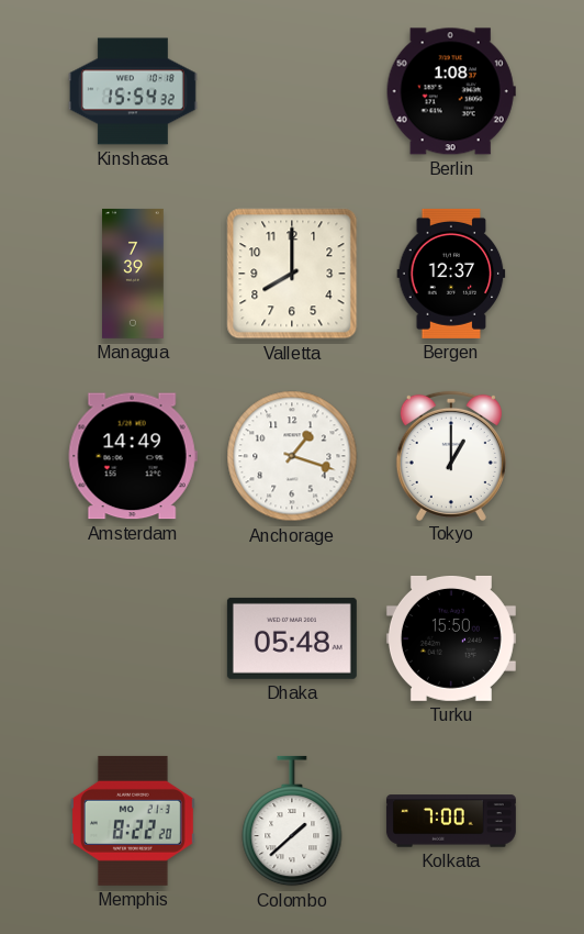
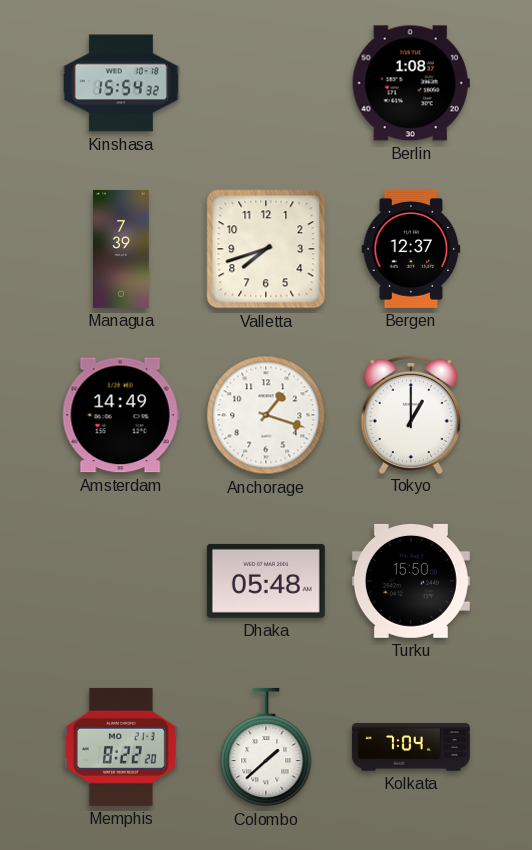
Valletta: 8:00 -> 7:42 (266, 249)
Kolkata: 7:00 -> 7:04 (411, 747)
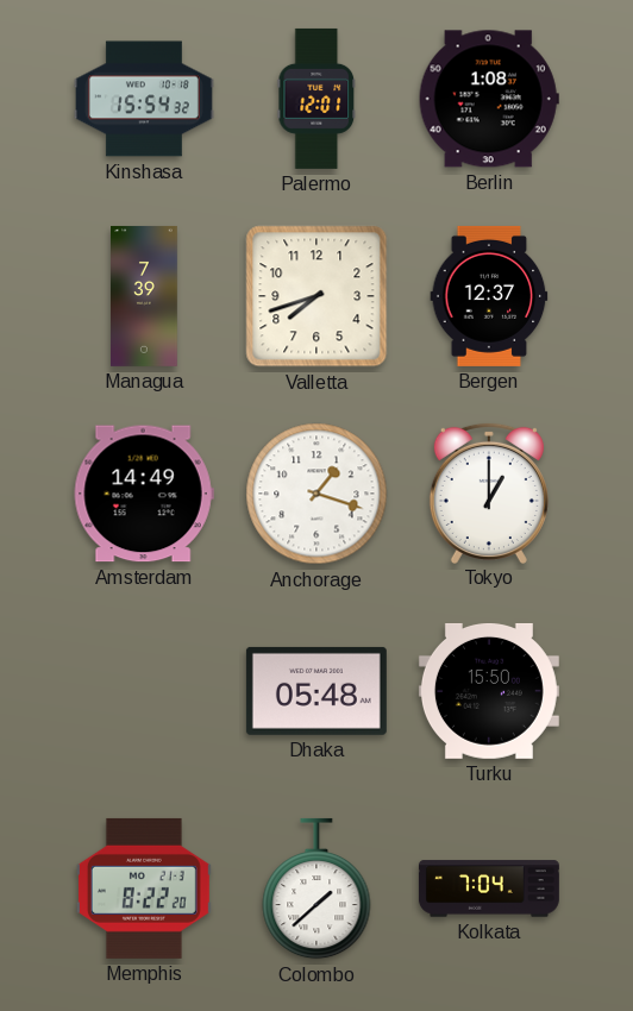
Palermo: none -> 12:01 (316, 99)
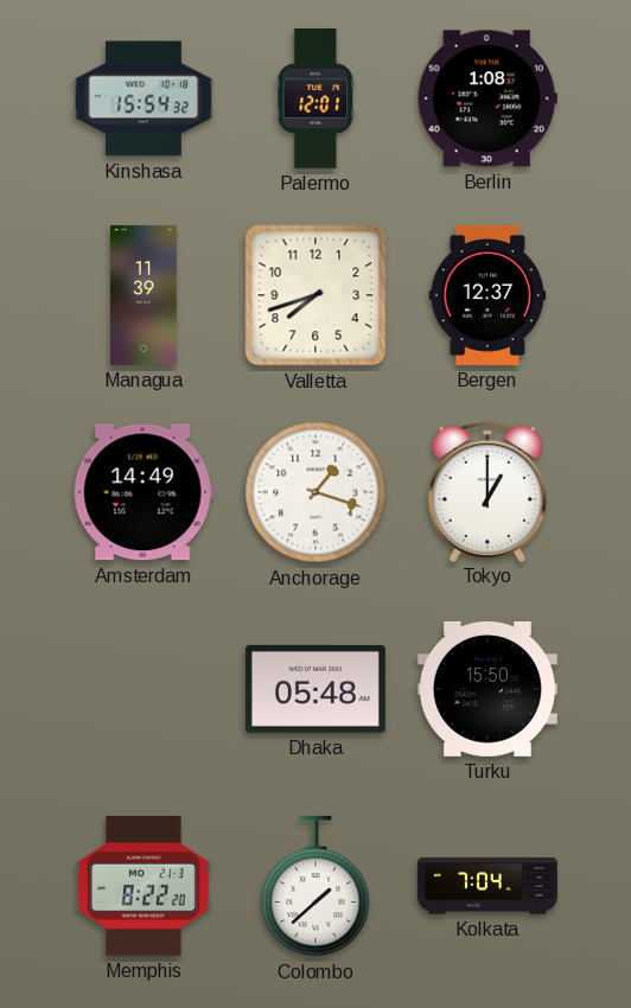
Managua: 7:39 -> 11:39 (145, 295)
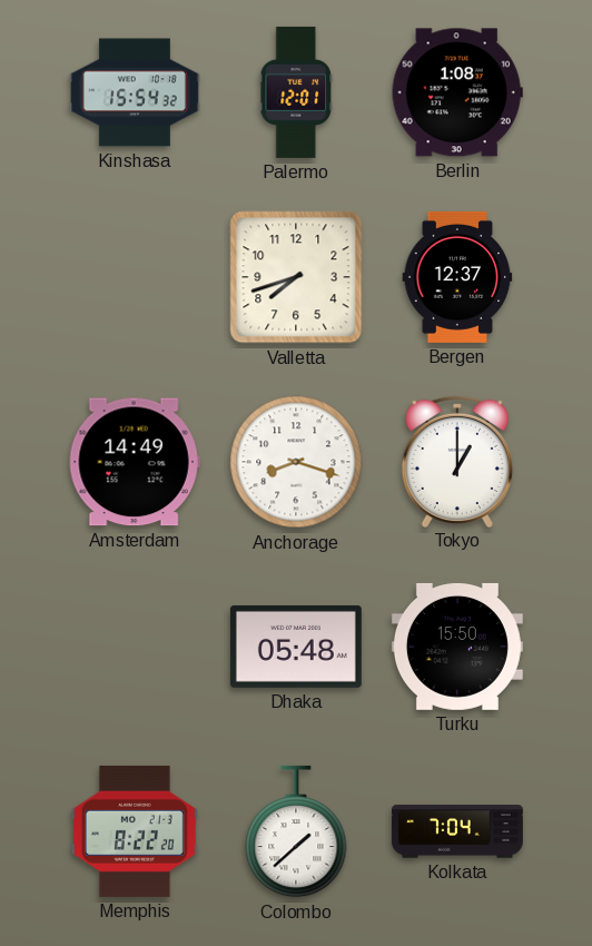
Managua: 11:39 -> none (145, 295)
Anchorage: 1:18 -> 8:18 (296, 462)
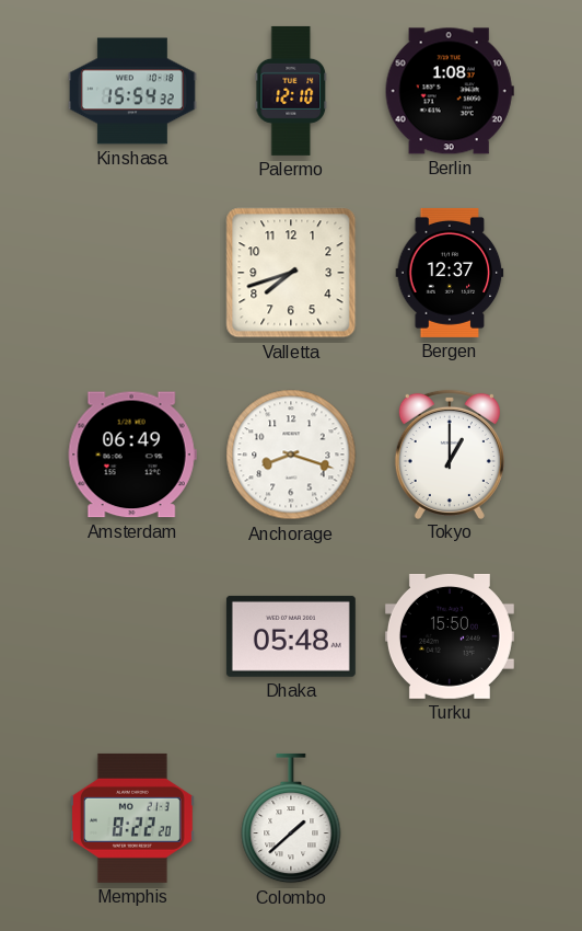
Palermo: 12:01 -> 12:10 (291, 91)
Amsterdam: 14:49 -> 06:49 (132, 455)
Kolkata: 7:04 -> none (457, 831)
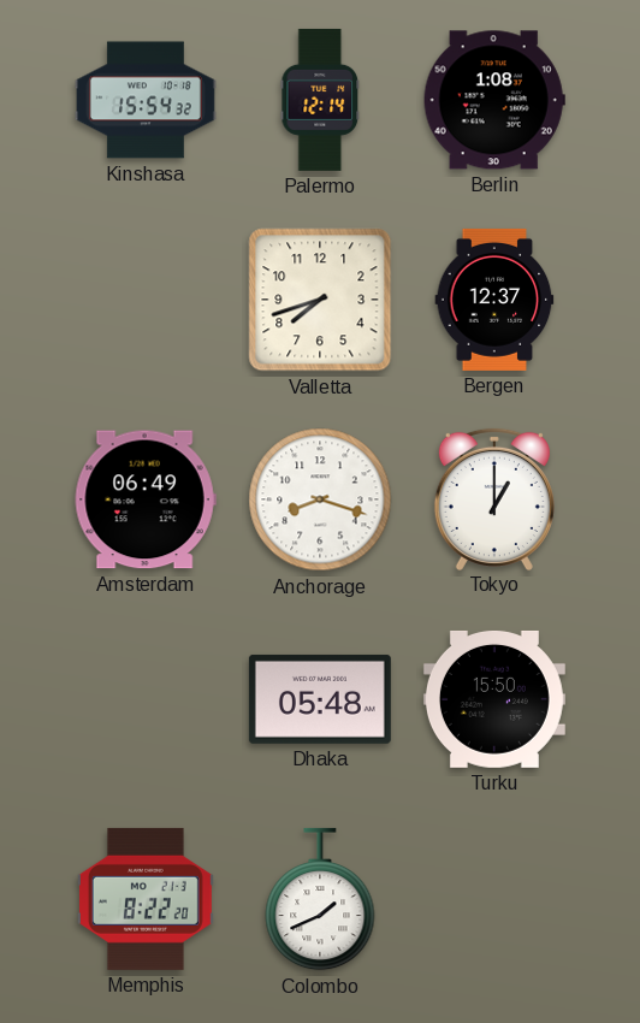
Palermo: 12:10 -> 12:14 (320, 100)
Colombo: 1:38 -> 1:41 (320, 899)
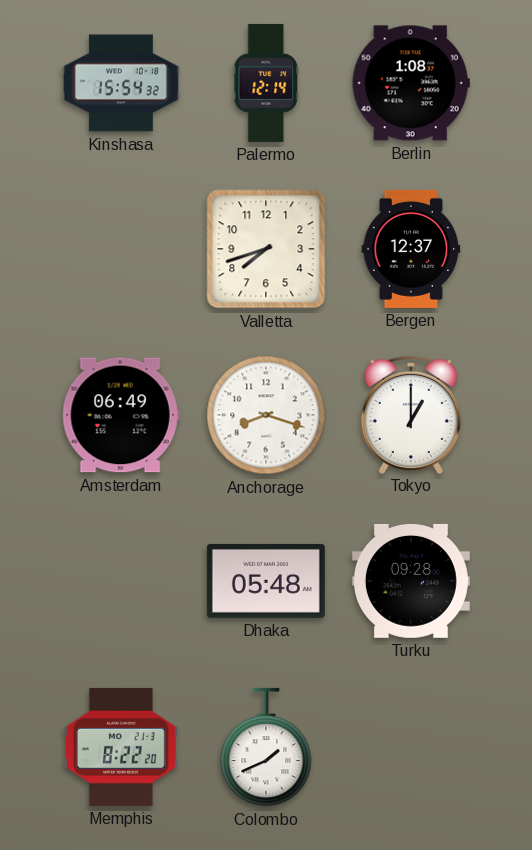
Turku: 15:50 -> 09:28 (411, 581)
